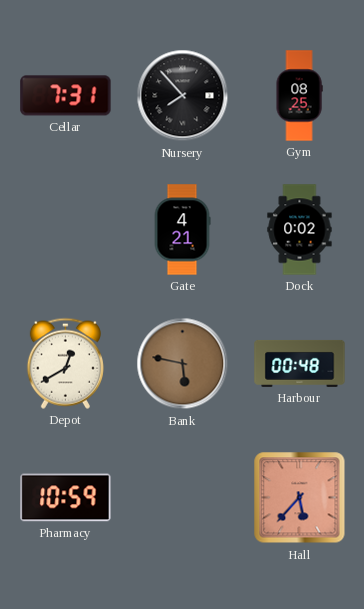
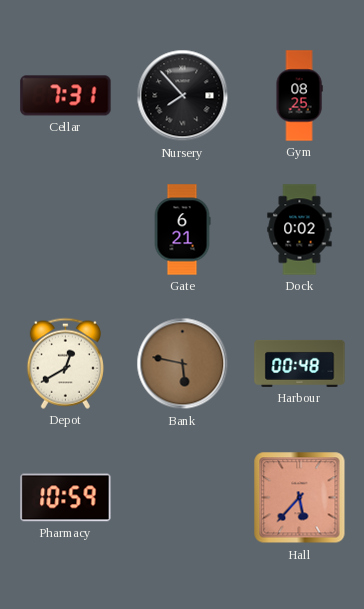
Gate: 4:21 -> 6:21 (182, 230)
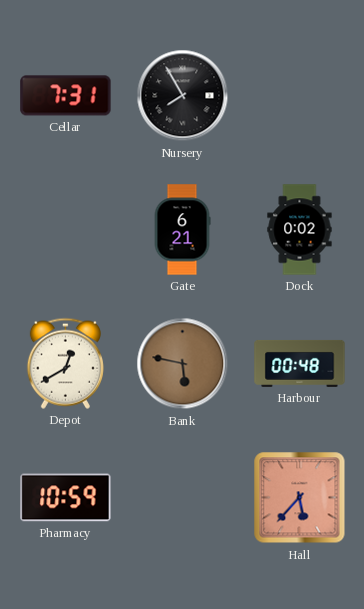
Nursery: 7:53 -> 7:55 (183, 96)
Gym: 08:25 -> none (299, 96)
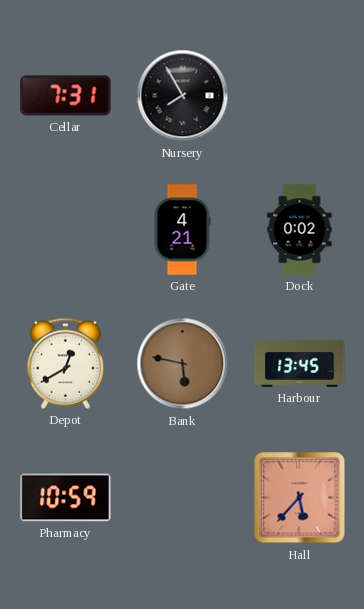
Gate: 6:21 -> 4:21 (182, 230)
Harbour: 00:48 -> 13:45 (300, 363)
